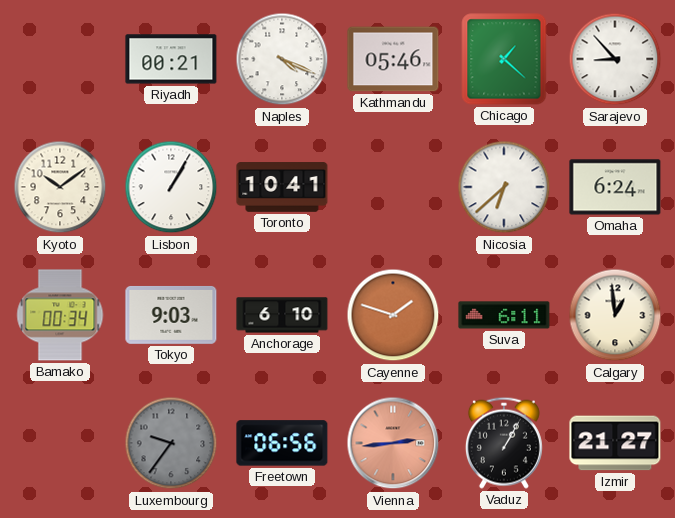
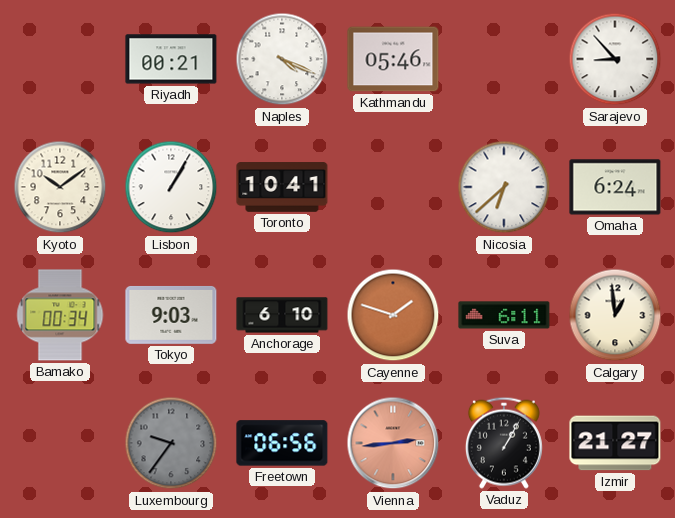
Chicago: 1:22 -> none (504, 59)
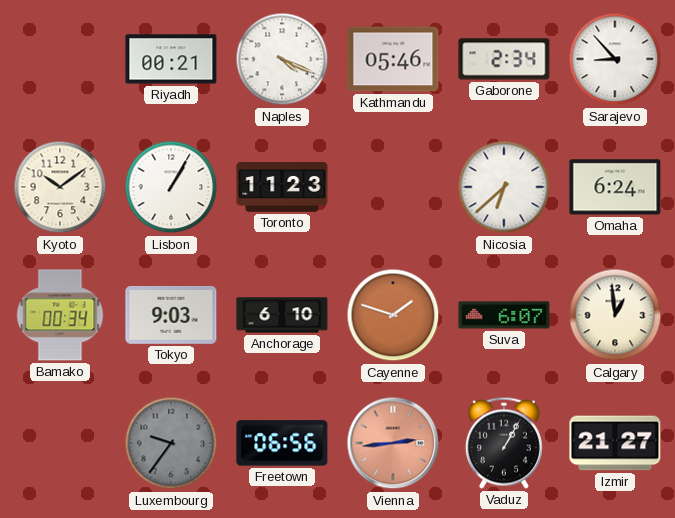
Gaborone: none -> 2:34 (504, 59)
Toronto: 10:41 -> 11:23 (282, 187)
Suva: 6:11 -> 6:07 (504, 315)
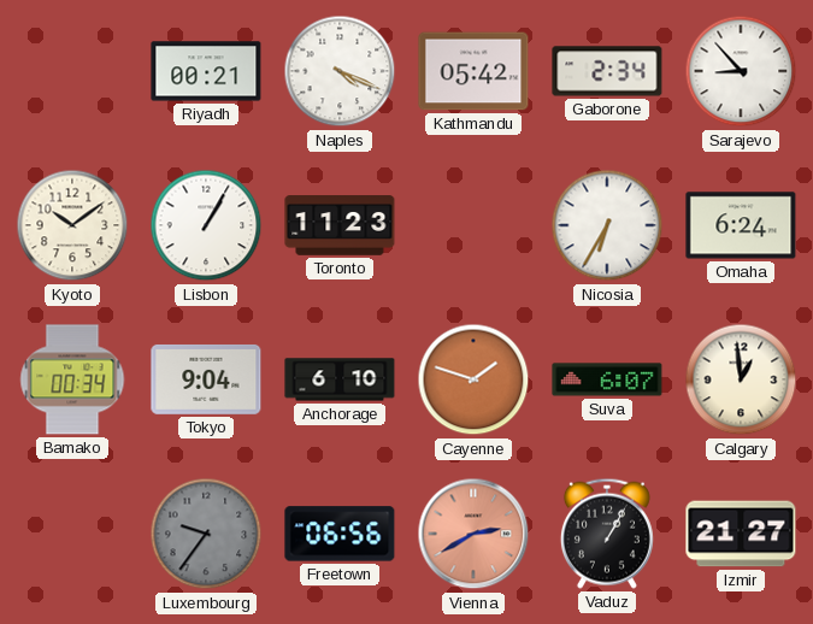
Kathmandu: 05:46 -> 05:42 (473, 71)
Nicosia: 6:38 -> 6:35 (607, 225)
Tokyo: 9:03 -> 9:04 (206, 379)
Vienna: 2:44 -> 2:40 (473, 534)
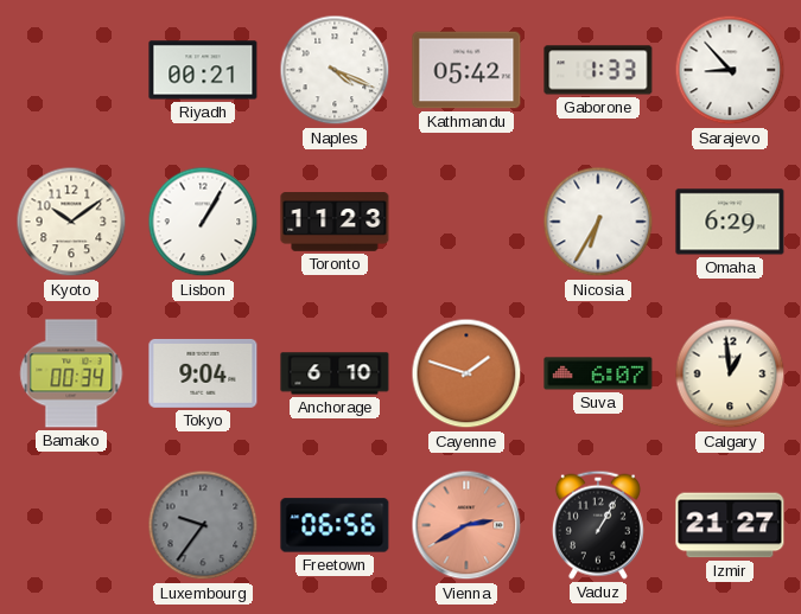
Gaborone: 2:34 -> 1:33 (598, 70)
Omaha: 6:24 -> 6:29 (730, 222)
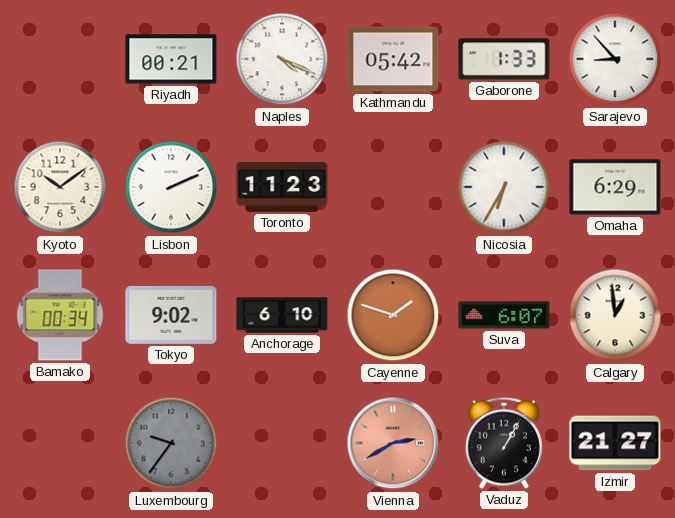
Lisbon: 1:05 -> 2:11 (171, 187)
Tokyo: 9:04 -> 9:02 (171, 315)
Freetown: 06:56 -> none (335, 525)
